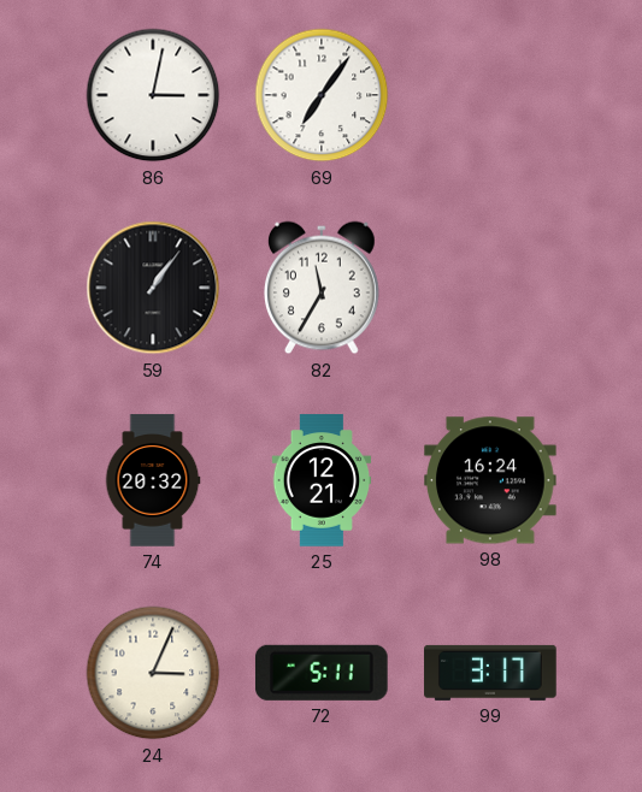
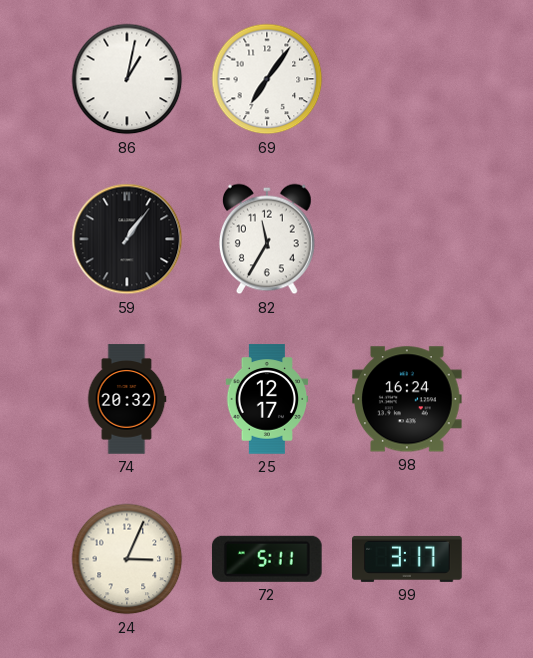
86: 3:02 -> 1:02 (127, 79)
25: 12:21 -> 12:17 (267, 399)
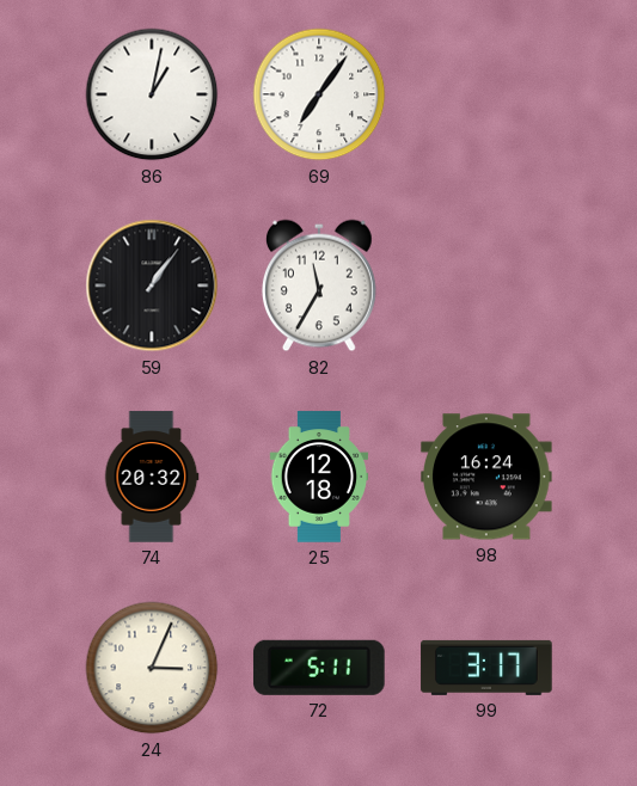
25: 12:17 -> 12:18 (319, 477)
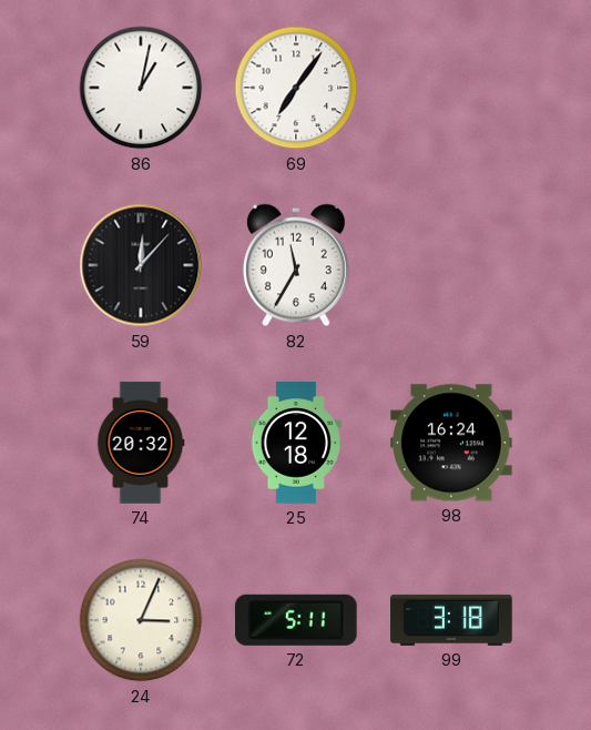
59: 1:06 -> 12:07 (141, 265)
99: 3:17 -> 3:18 (451, 620)
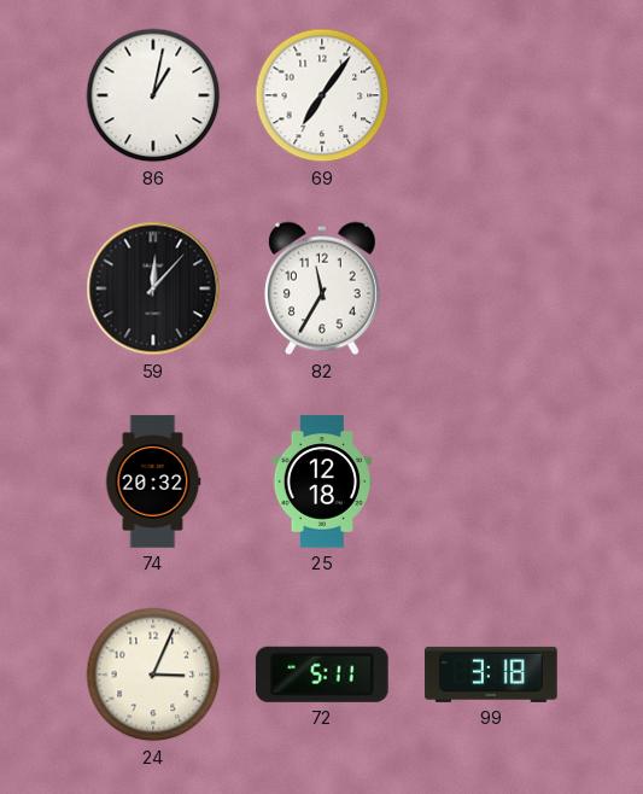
98: 16:24 -> none (451, 443)
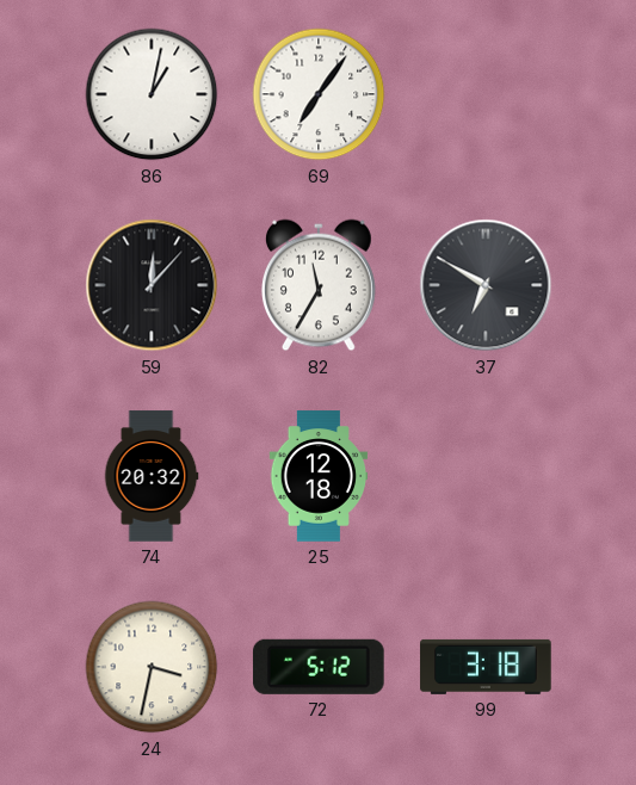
37: none -> 6:50 (486, 285)
24: 3:04 -> 3:32 (152, 667)
72: 5:11 -> 5:12 (319, 667)
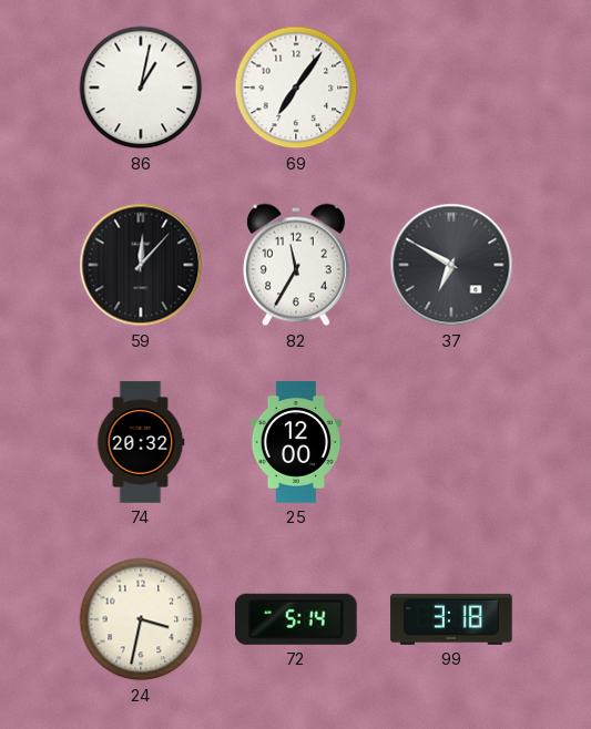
25: 12:18 -> 12:00 (296, 442)
72: 5:12 -> 5:14 (296, 619)
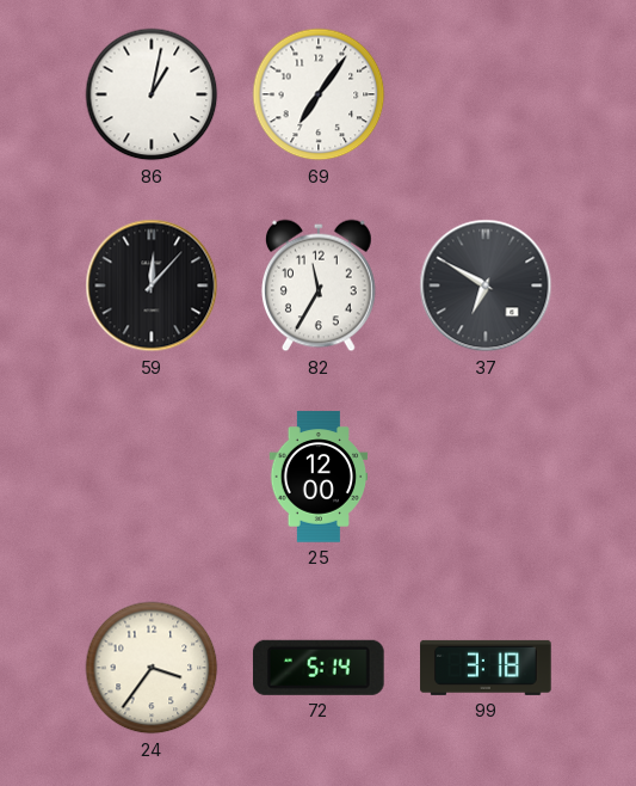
74: 20:32 -> none (141, 442)
24: 3:32 -> 3:36 (152, 668)
